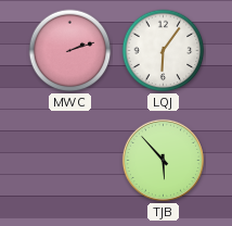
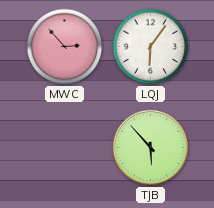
MWC: 2:12 -> 2:53 (65, 47)
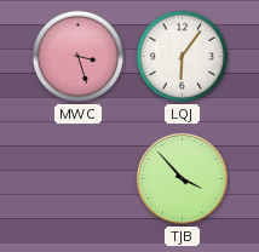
MWC: 2:53 -> 3:27 (79, 57)
TJB: 5:53 -> 3:53 (182, 178)
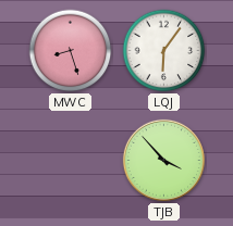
MWC: 3:27 -> 8:27 (71, 51)
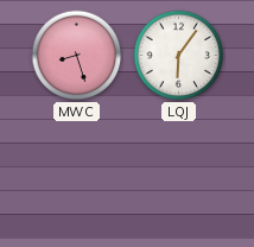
TJB: 3:53 -> none (163, 160)
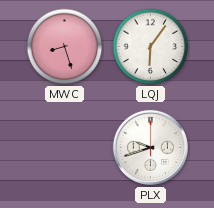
PLX: none -> 9:42 (150, 147)
